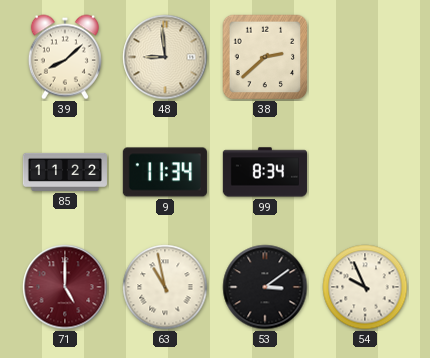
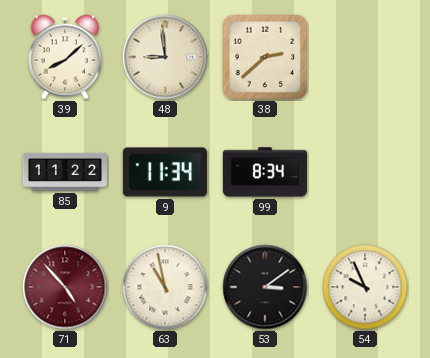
71: 5:00 -> 4:53 (65, 287)
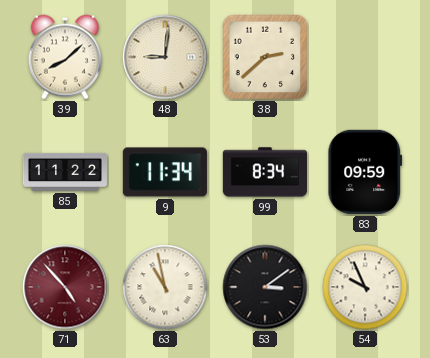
48: 8:59 -> 9:01 (165, 57)
83: none -> 09:59 (365, 172)
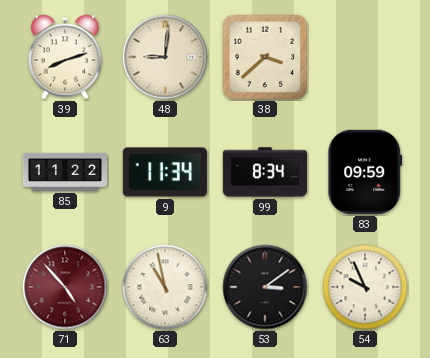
39: 8:08 -> 8:12 (65, 57)
38: 2:38 -> 3:38 (265, 57)
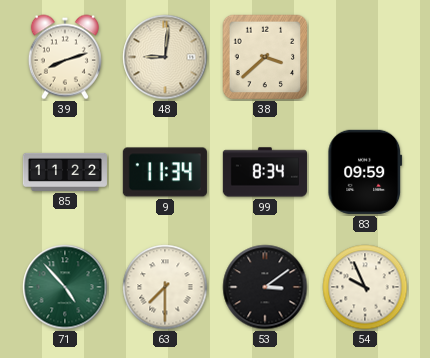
71 dial: burgundy -> green (65, 287)
63: 10:58 -> 7:30 (165, 287)
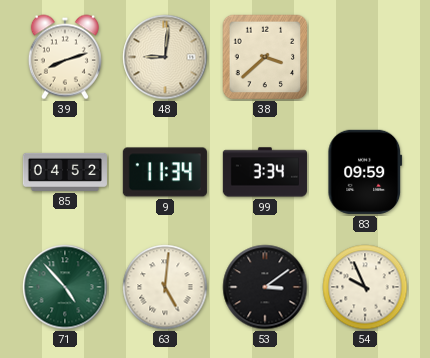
85: 11:22 -> 04:52 (64, 172)
99: 8:34 -> 3:34 (265, 172)
63: 7:30 -> 5:01 (165, 287)
